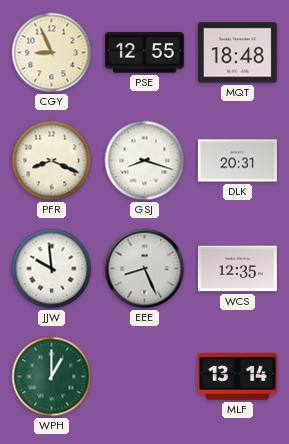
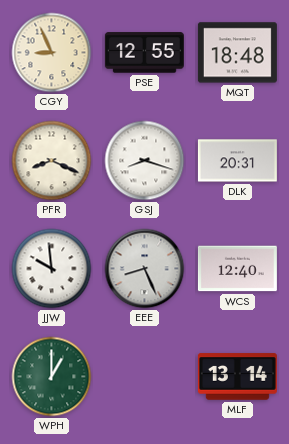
WCS: 12:35 -> 12:40 (237, 269)
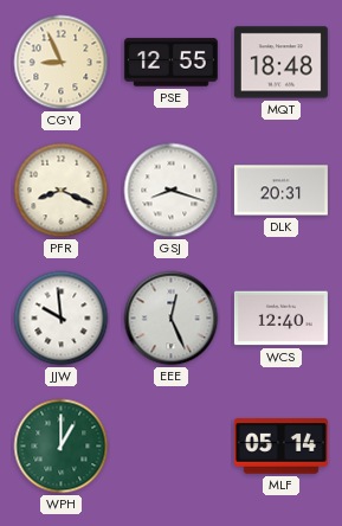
EEE: 8:26 -> 12:26 (172, 319)
MLF: 13:14 -> 05:14 (280, 447)
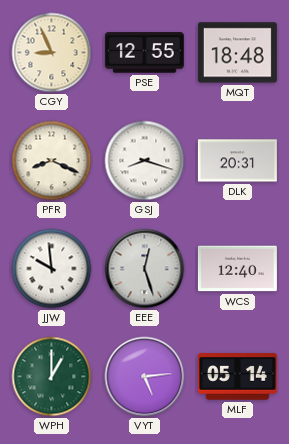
EEE: 12:26 -> 12:27 (145, 269)
VYT: none -> 5:14 (145, 377)
